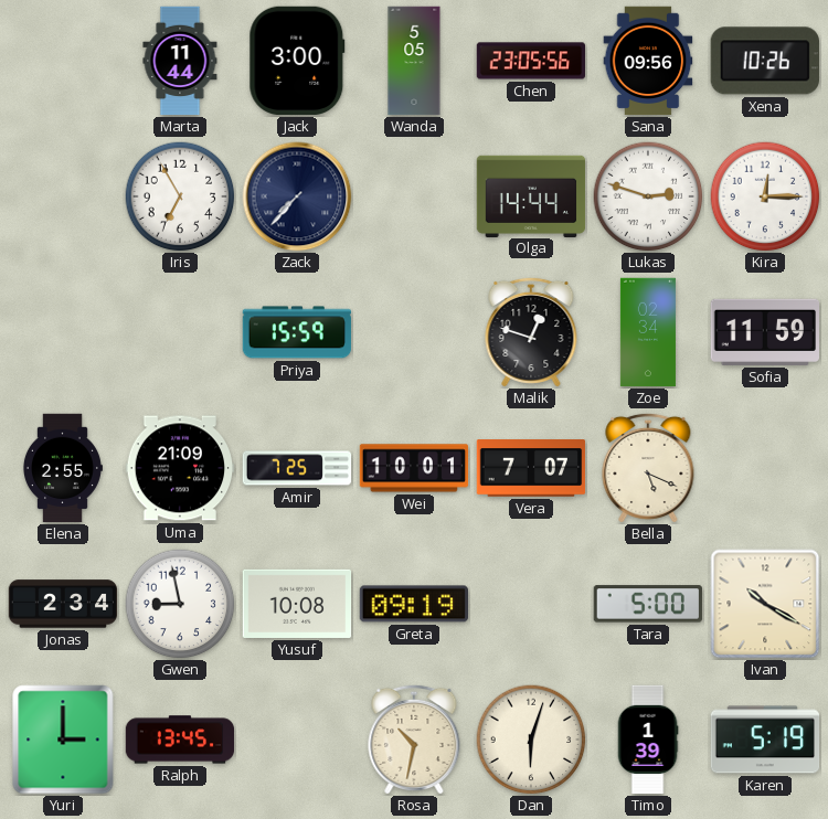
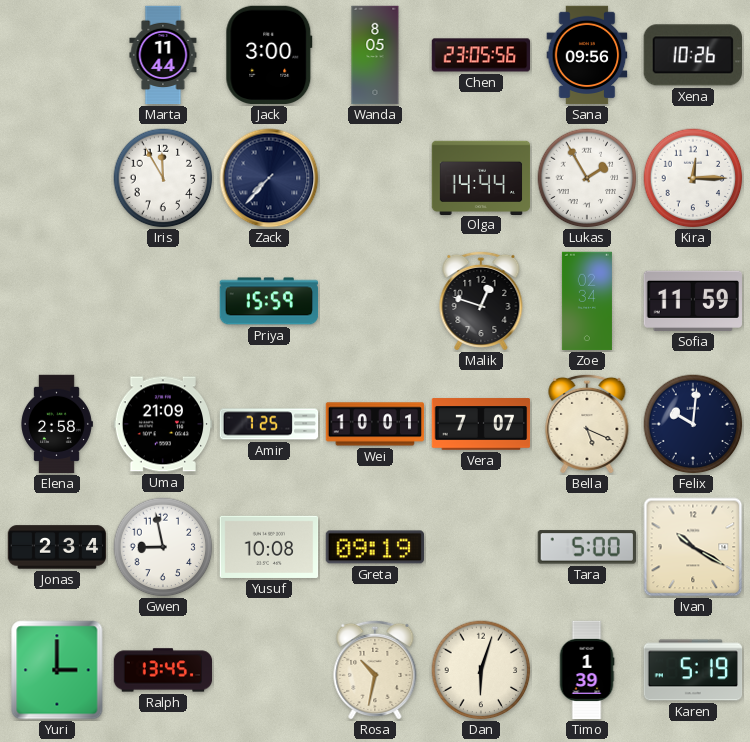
Wanda: 5:05 -> 8:05 (375, 55)
Iris: 6:55 -> 11:55 (163, 178)
Lukas: 2:48 -> 1:55 (587, 178)
Elena: 2:55 -> 2:58 (56, 424)
Felix: none -> 10:01 (693, 424)
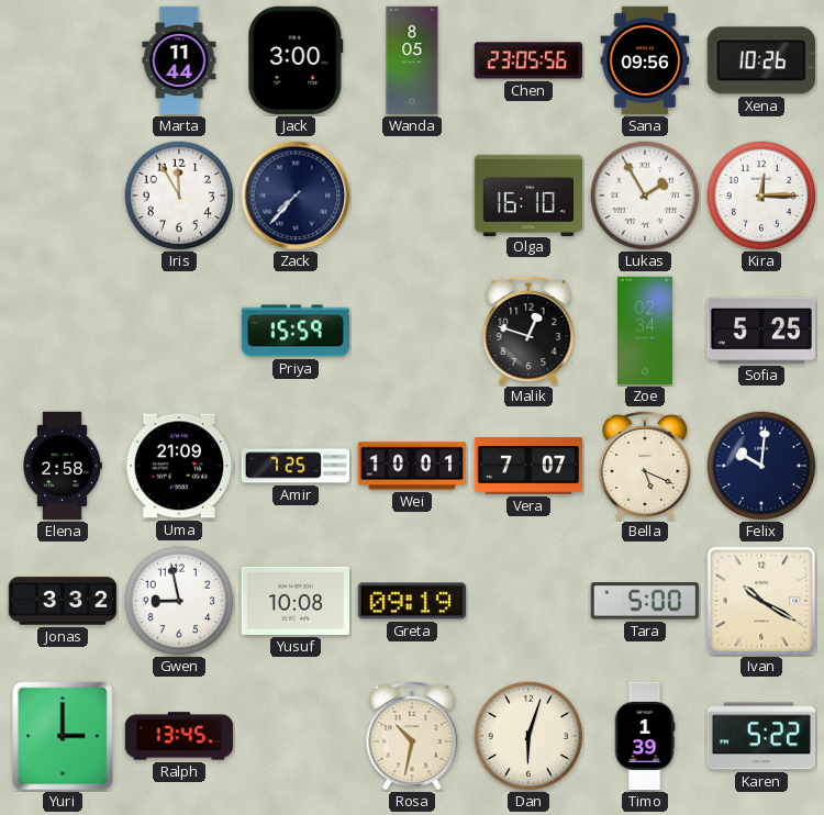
Olga: 14:44 -> 16:10 (528, 194)
Sofia: 11:59 -> 5:25 (760, 331)
Jonas: 2:34 -> 3:32 (63, 601)
Karen: 5:19 -> 5:22 (761, 736)
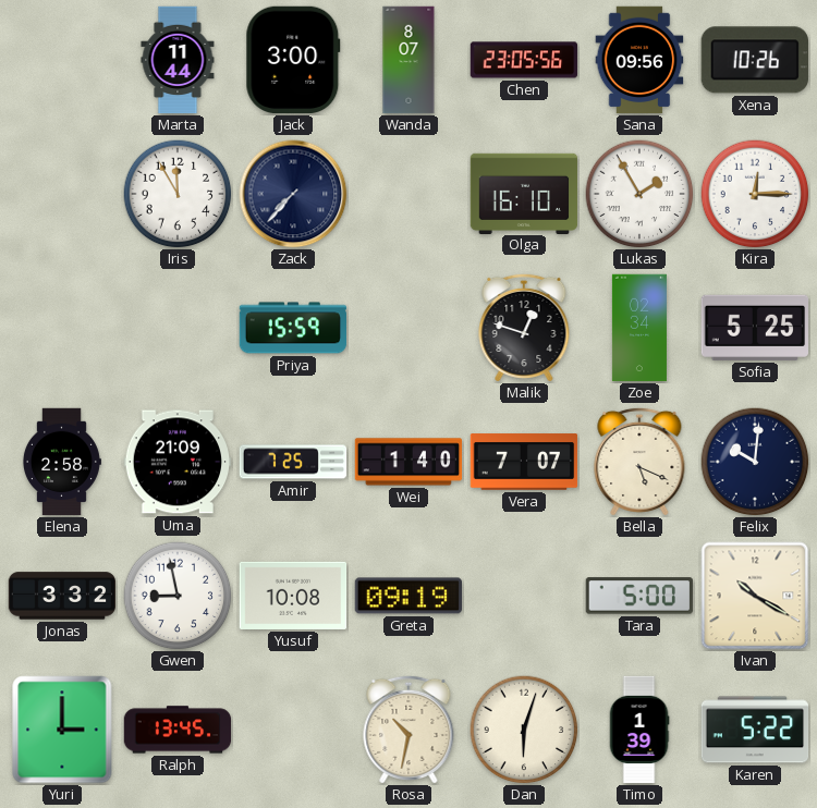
Wanda: 8:05 -> 8:07 (408, 60)
Wei: 10:01 -> 1:40 (408, 462)
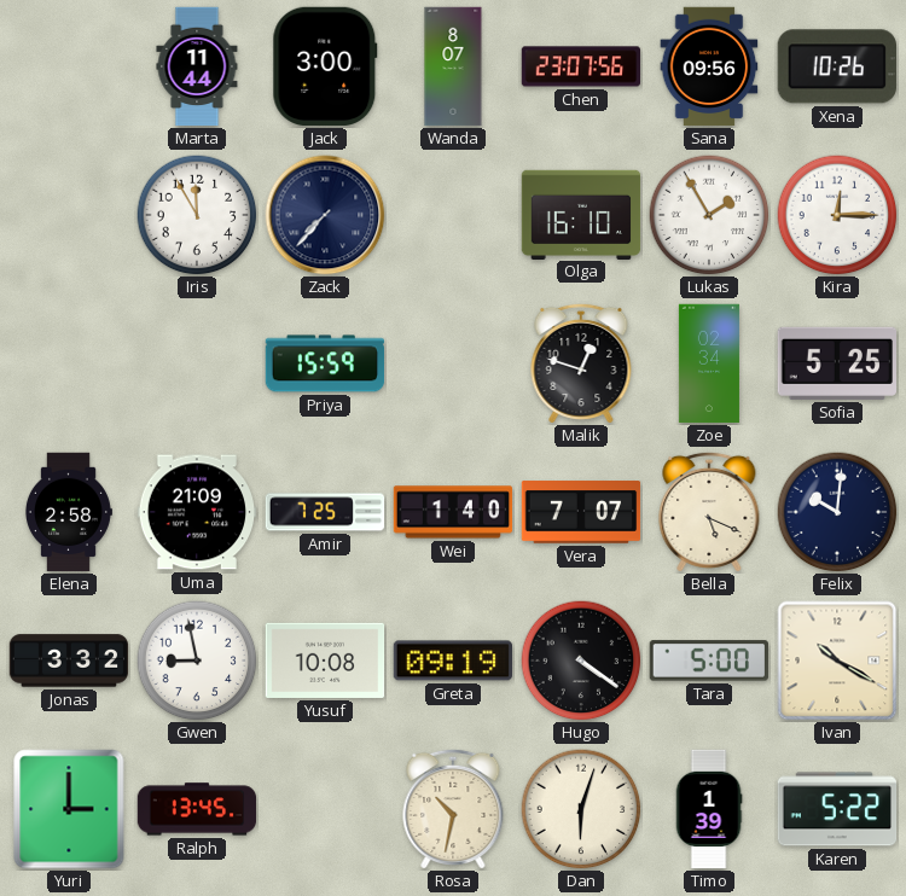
Chen: 23:05 -> 23:07 (581, 66)
Hugo: none -> 4:21 (581, 661)
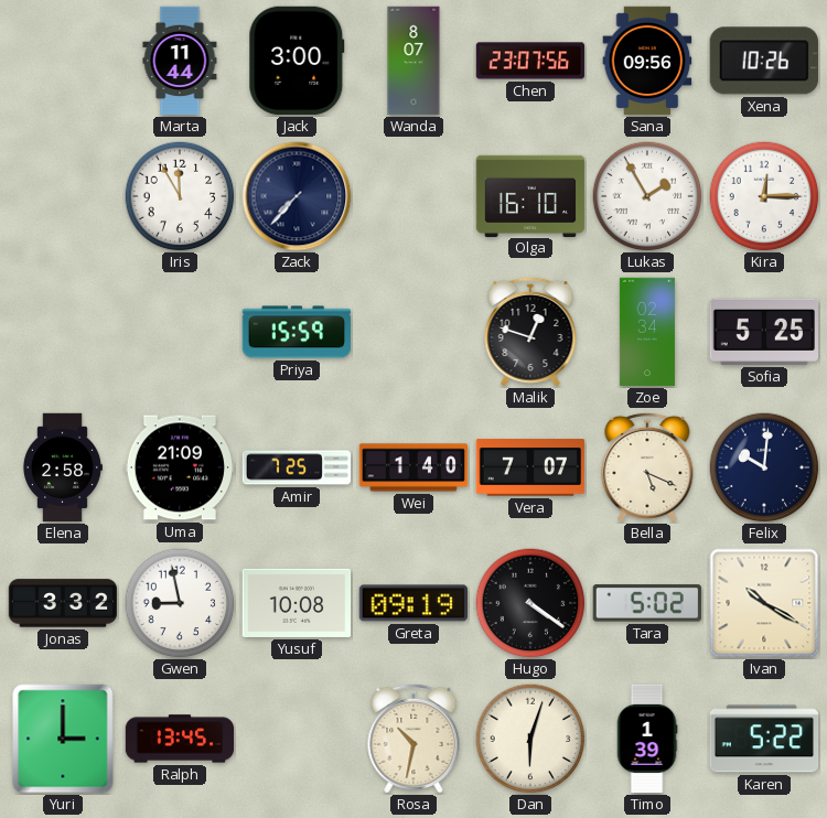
Tara: 5:00 -> 5:02 (647, 603)
